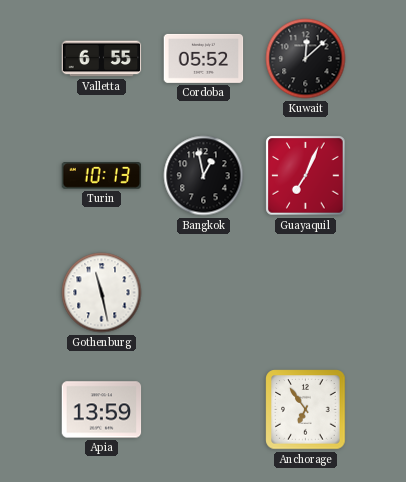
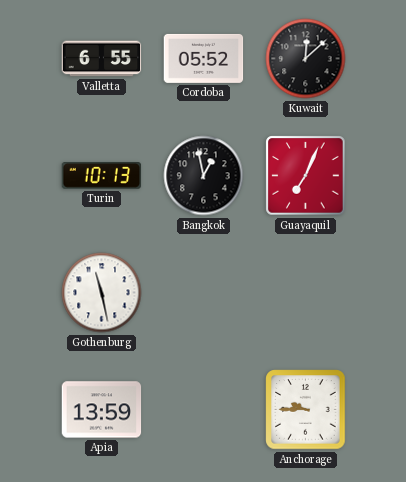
Anchorage: 6:54 -> 9:45 (306, 410)
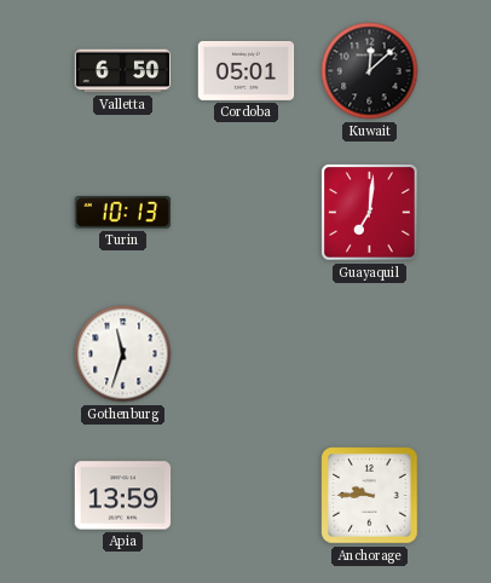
Valletta: 6:55 -> 6:50 (123, 71)
Cordoba: 05:52 -> 05:01 (247, 70)
Bangkok: 12:58 -> none (204, 176)
Guayaquil: 7:04 -> 7:01 (370, 213)
Gothenburg: 11:28 -> 11:33 (123, 354)
